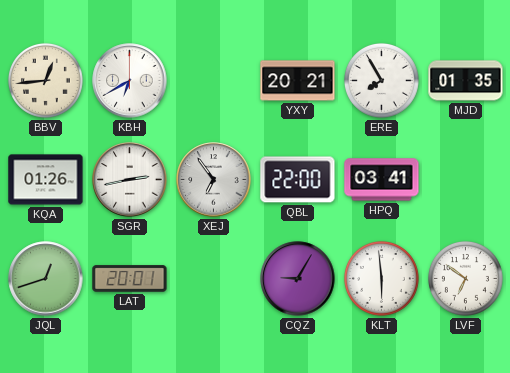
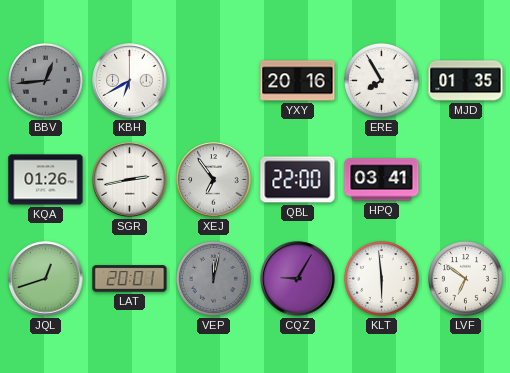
BBV dial: cream -> grey (45, 80)
YXY: 20:21 -> 20:16 (298, 81)
VEP: none -> 12:02 (213, 278)
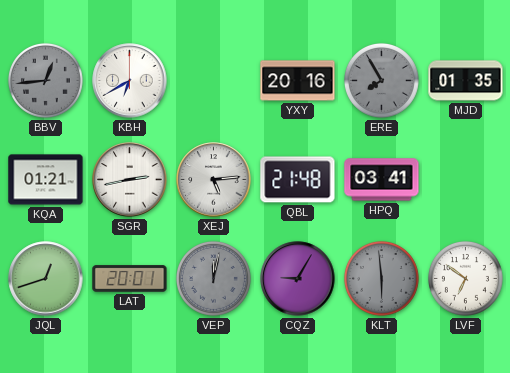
ERE dial: white -> grey (381, 80)
KQA: 01:26 -> 01:21 (46, 180)
XEJ: 6:54 -> 5:14 (214, 180)
QBL: 22:00 -> 21:48 (298, 180)
KLT dial: white -> grey (381, 278)
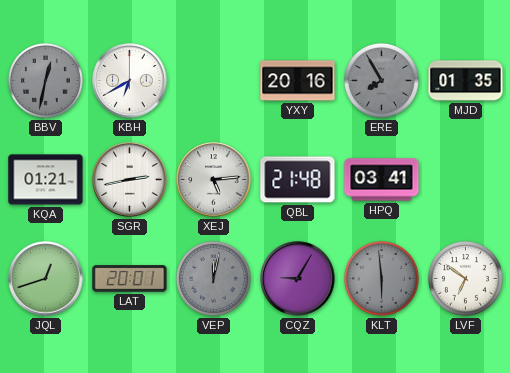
BBV: 12:44 -> 12:32 (45, 80)
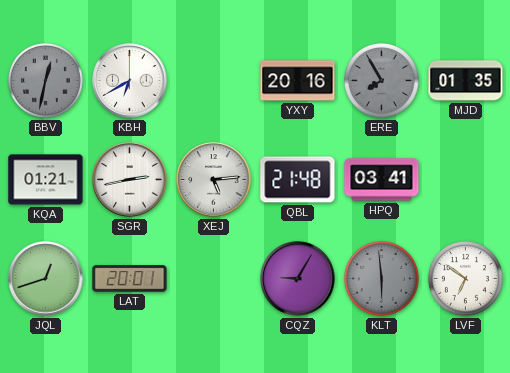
VEP: 12:02 -> none (213, 278)
